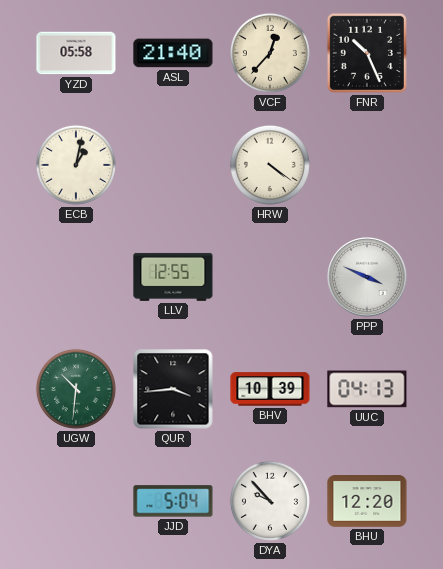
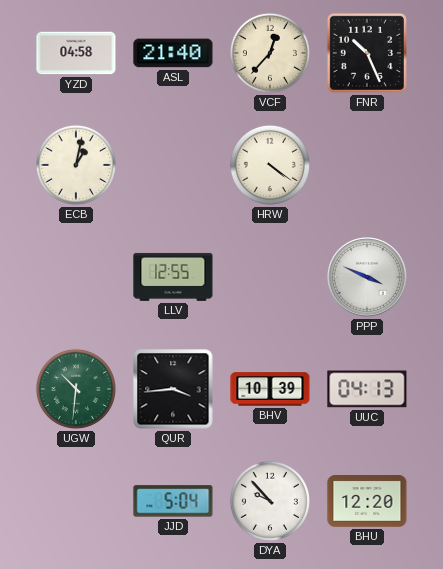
YZD: 05:58 -> 04:58 (76, 53)
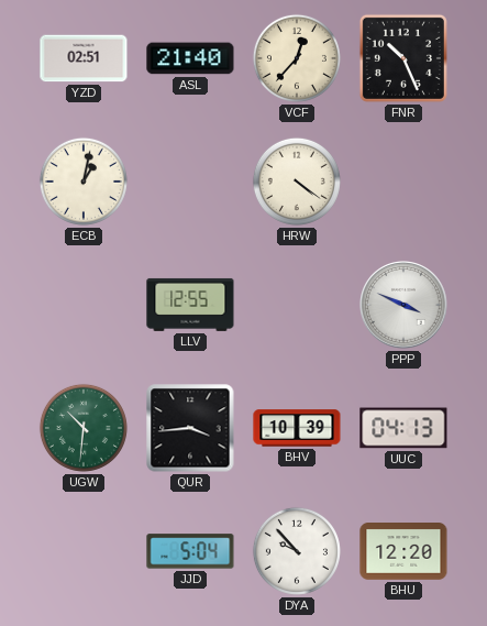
YZD: 04:58 -> 02:51 (84, 58)
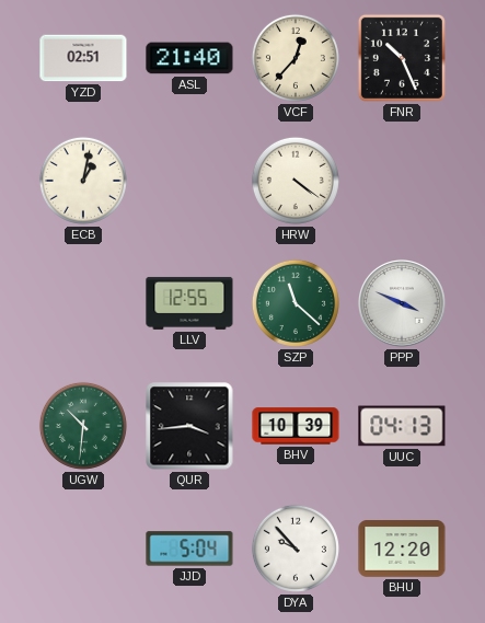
SZP: none -> 11:22 (296, 303)
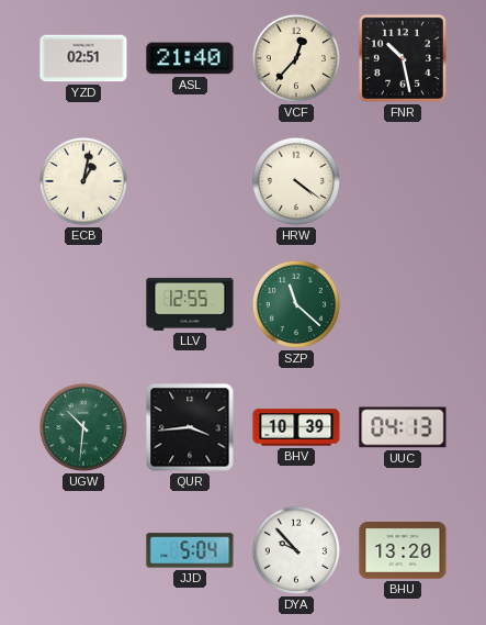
FNR: 10:26 -> 10:28 (403, 58)
PPP: 3:49 -> none (403, 304)
BHU: 12:20 -> 13:20 (403, 551)
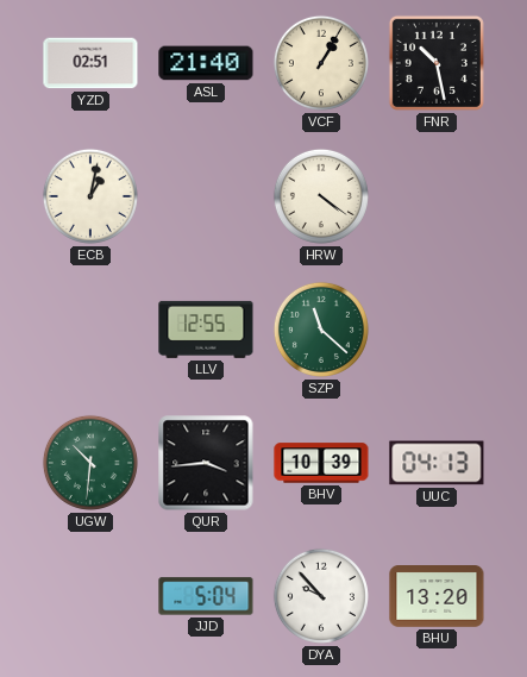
VCF: 12:37 -> 1:05 (321, 63)
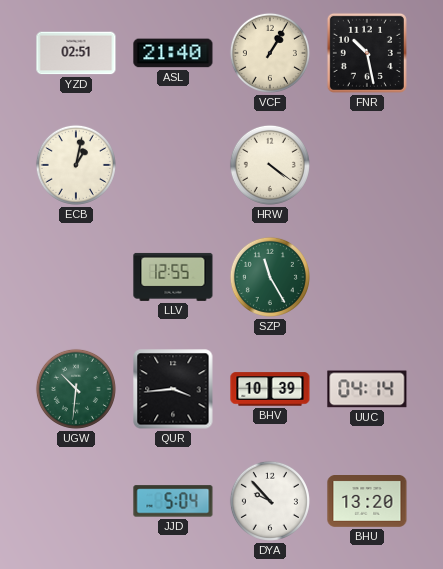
SZP: 11:22 -> 11:25 (270, 277)
UUC: 04:13 -> 04:14 (367, 389)
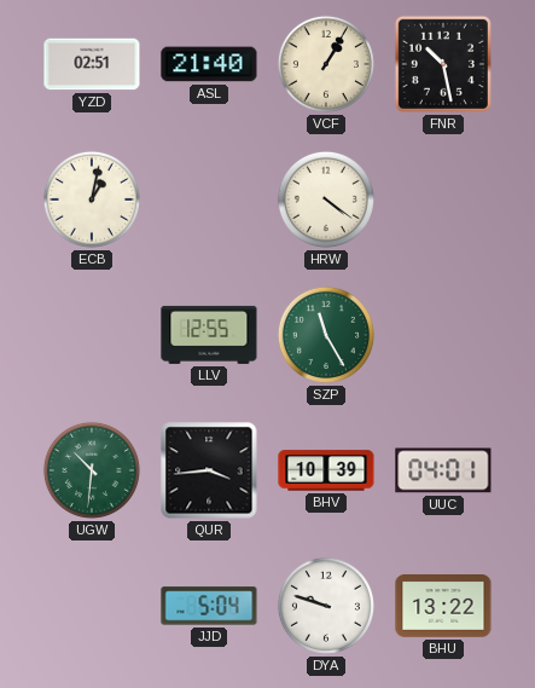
UUC: 04:14 -> 04:01 (443, 470)
DYA: 9:53 -> 9:48 (326, 606)
BHU: 13:20 -> 13:22 (443, 607)
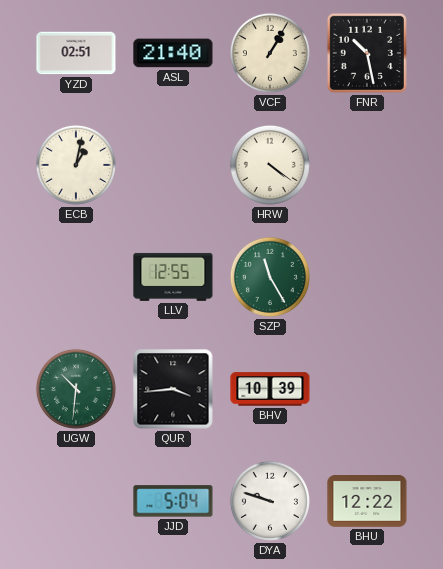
UUC: 04:01 -> none (443, 470)
BHU: 13:22 -> 12:22 (367, 502)
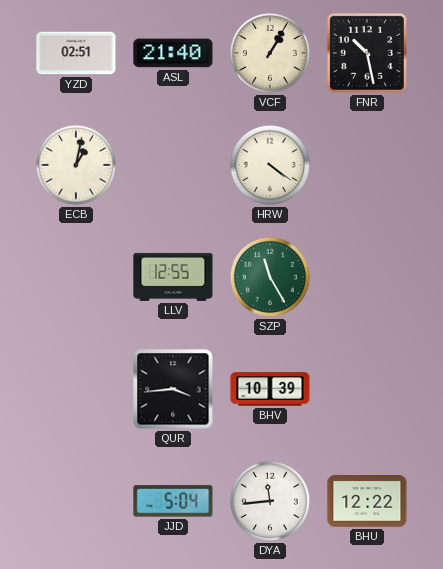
UGW: 10:31 -> none (76, 389)
DYA: 9:48 -> 11:44 (270, 501)
